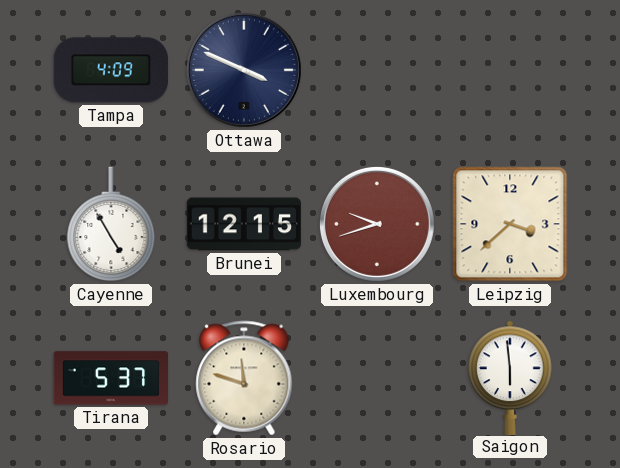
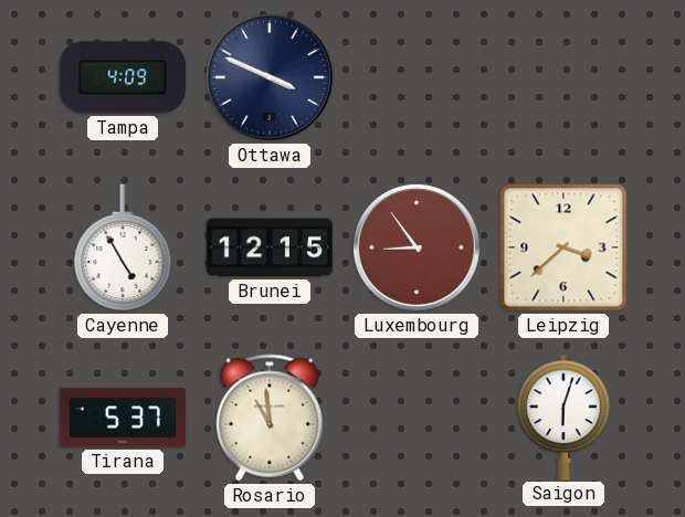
Luxembourg: 9:42 -> 8:54 (417, 247)
Rosario: 11:48 -> 10:59 (270, 418)
Saigon: 5:59 -> 6:03 (563, 416)
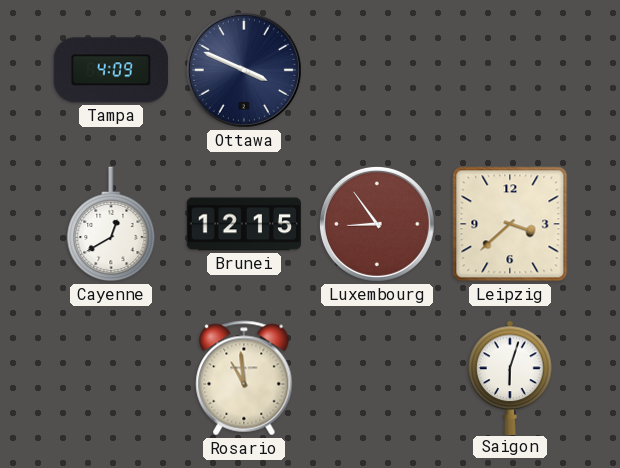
Cayenne: 4:55 -> 12:40 (111, 224)
Tirana: 5:37 -> none (122, 418)
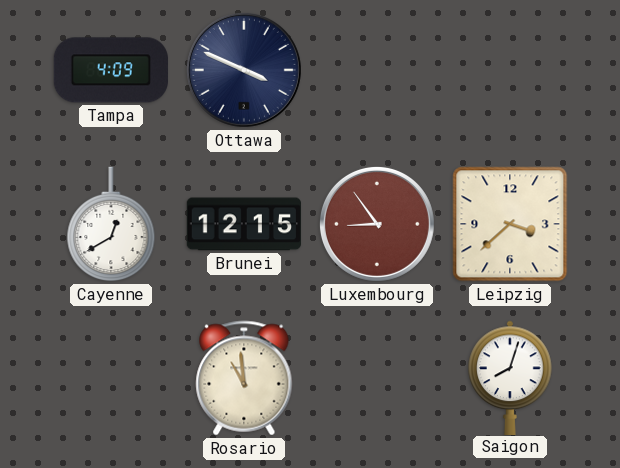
Saigon: 6:03 -> 8:03 (510, 377)
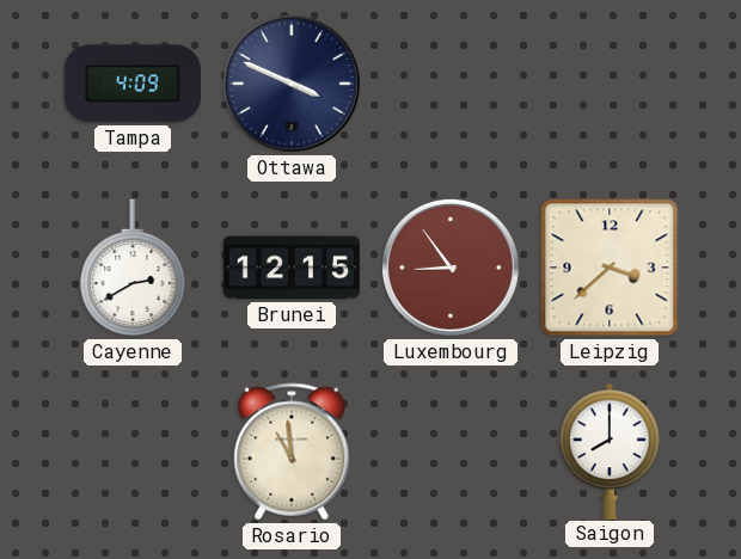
Cayenne: 12:40 -> 2:40 (133, 268)
Saigon: 8:03 -> 8:00 (610, 450)
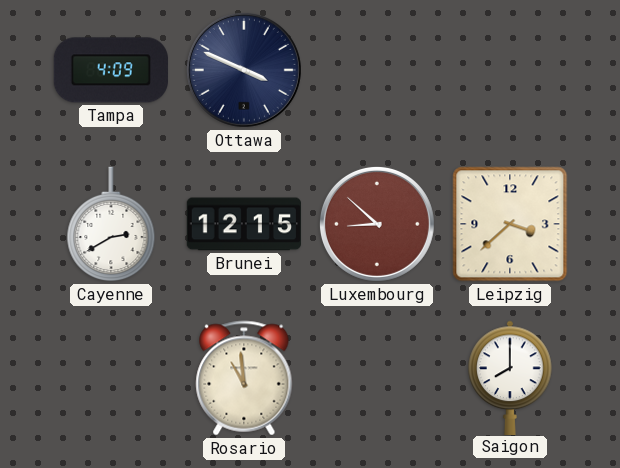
Luxembourg: 8:54 -> 8:52 (377, 224)
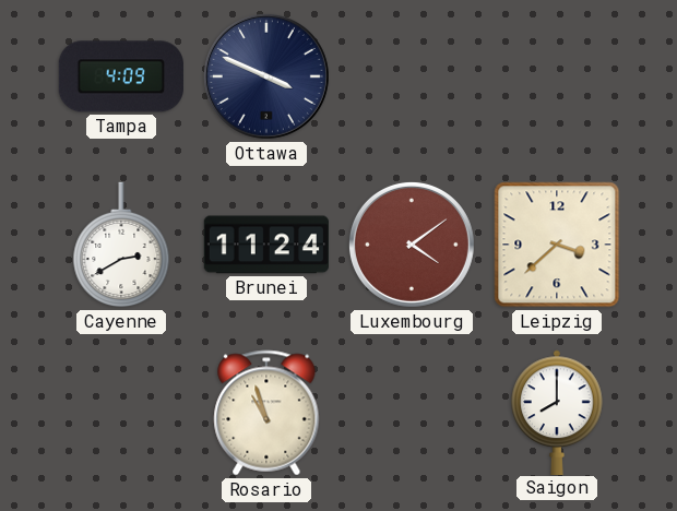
Brunei: 12:15 -> 11:24 (266, 245)
Luxembourg: 8:52 -> 4:09 (412, 245)
Rosario: 10:59 -> 10:57 (266, 413)
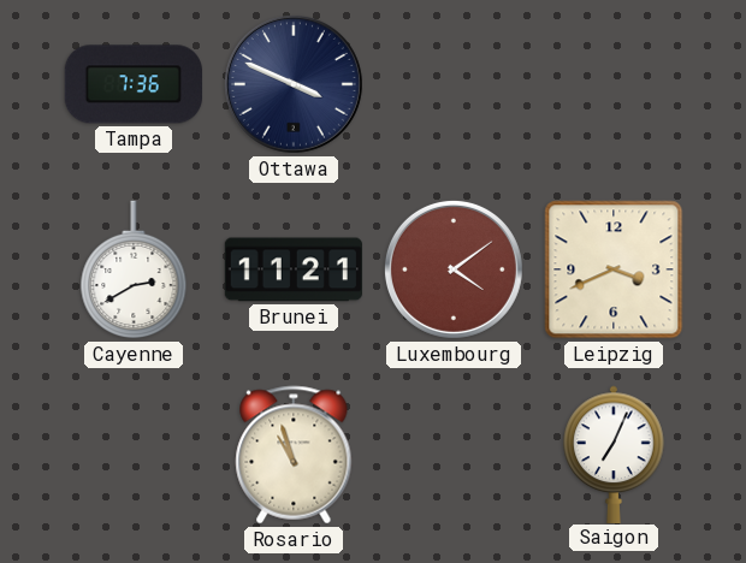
Tampa: 4:09 -> 7:36 (134, 84)
Brunei: 11:24 -> 11:21 (294, 269)
Leipzig: 3:38 -> 3:41 (614, 269)
Saigon: 8:00 -> 7:04 (614, 454)
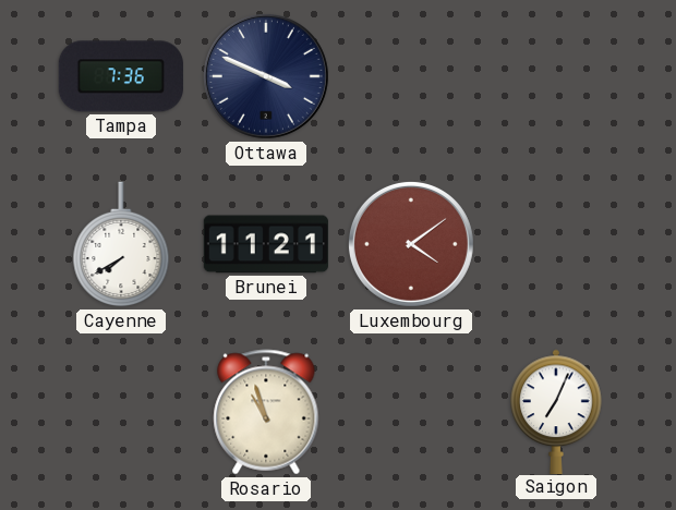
Cayenne: 2:40 -> 7:40 (121, 244)
Leipzig: 3:41 -> none (614, 269)
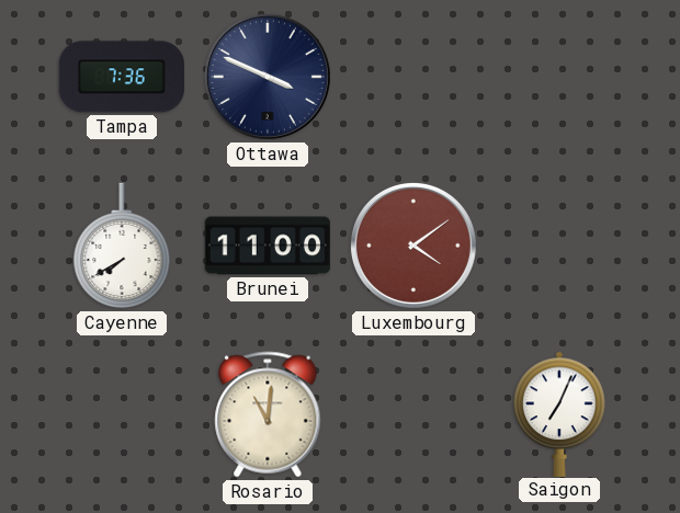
Brunei: 11:21 -> 11:00 (268, 246)
Rosario: 10:57 -> 11:01 (268, 414)
